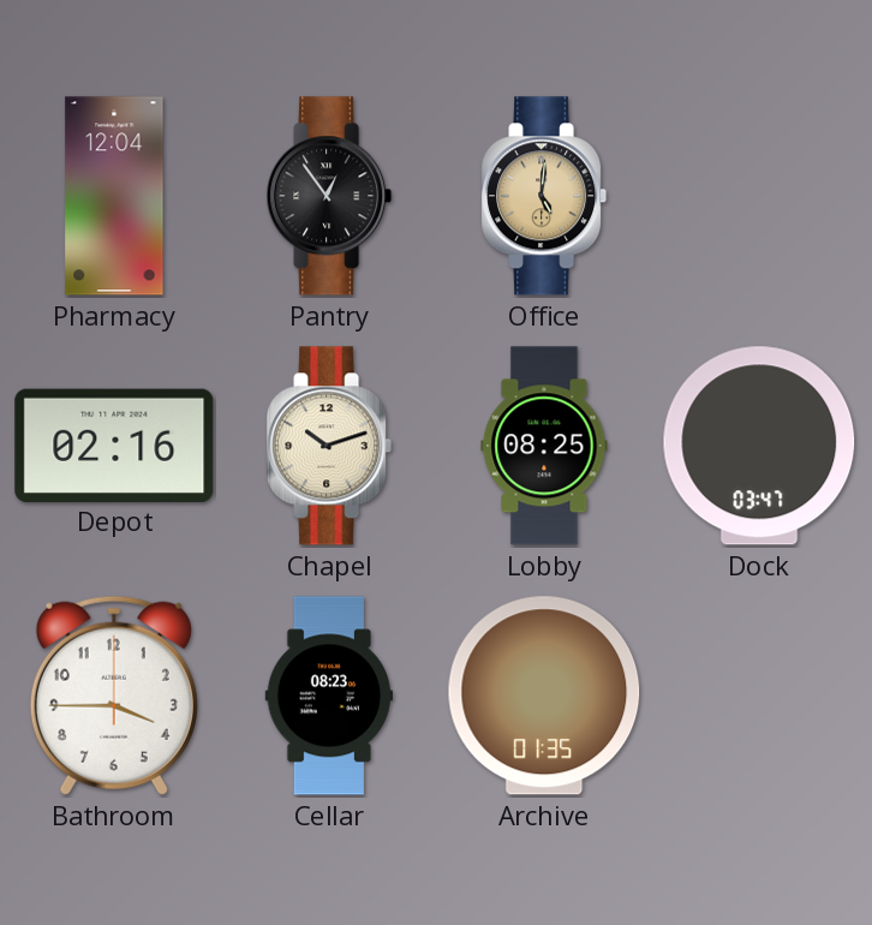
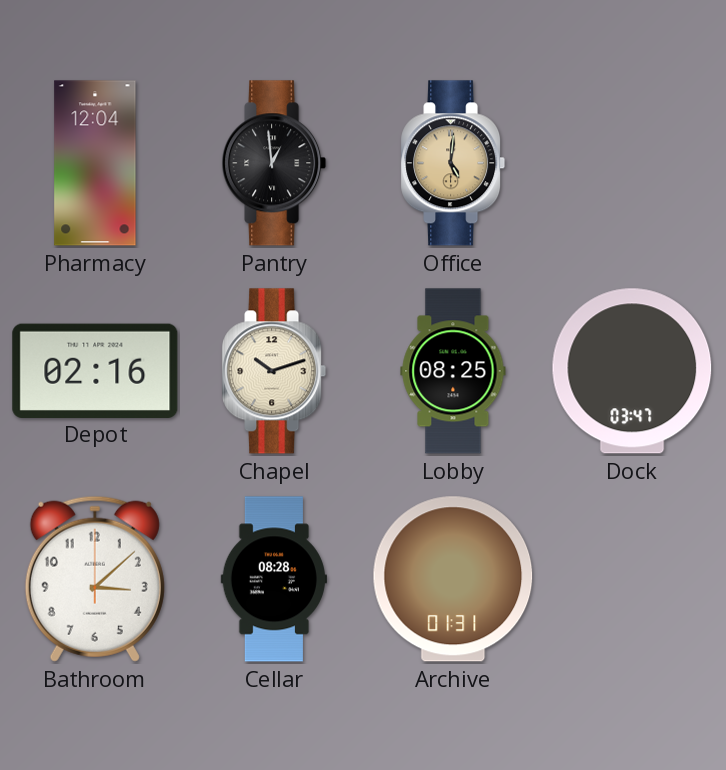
Pantry: 12:54 -> 12:59 (274, 163)
Bathroom: 3:45 -> 3:08 (95, 579)
Cellar: 08:23 -> 08:28 (273, 579)
Archive: 01:35 -> 01:31 (453, 579)
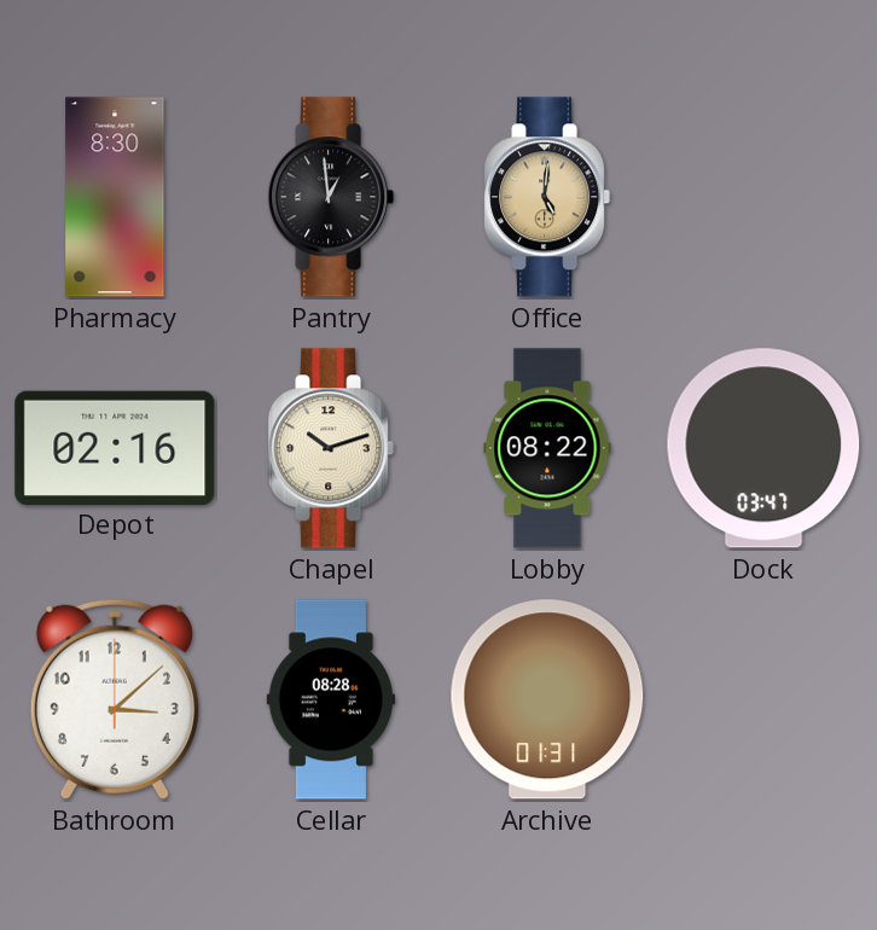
Pharmacy: 12:04 -> 8:30 (115, 197)
Lobby: 08:25 -> 08:22 (547, 448)
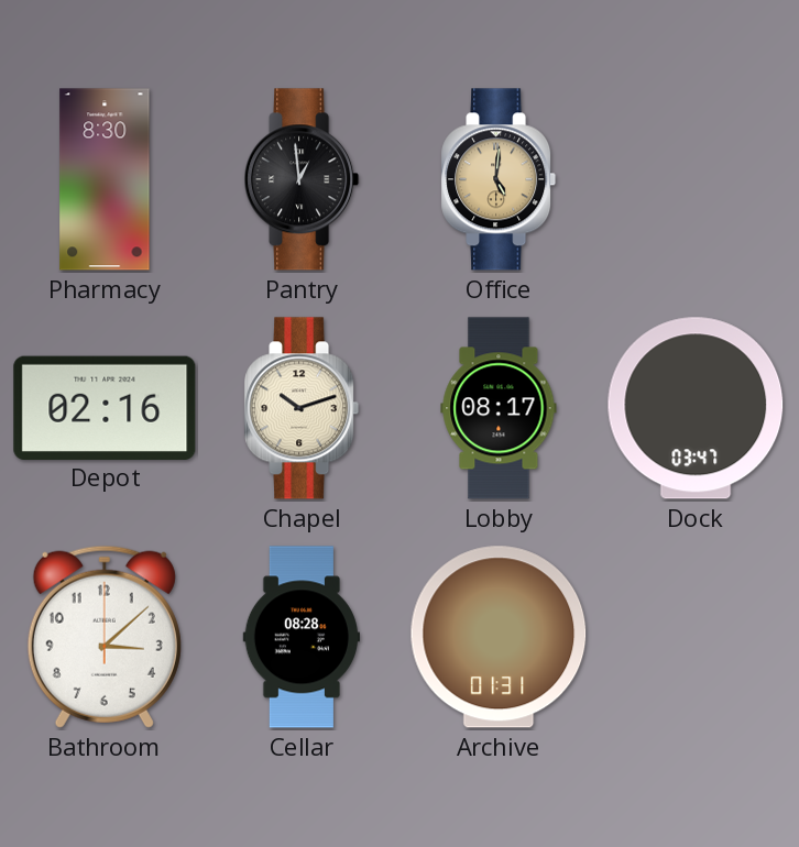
Lobby: 08:22 -> 08:17 (499, 408)
